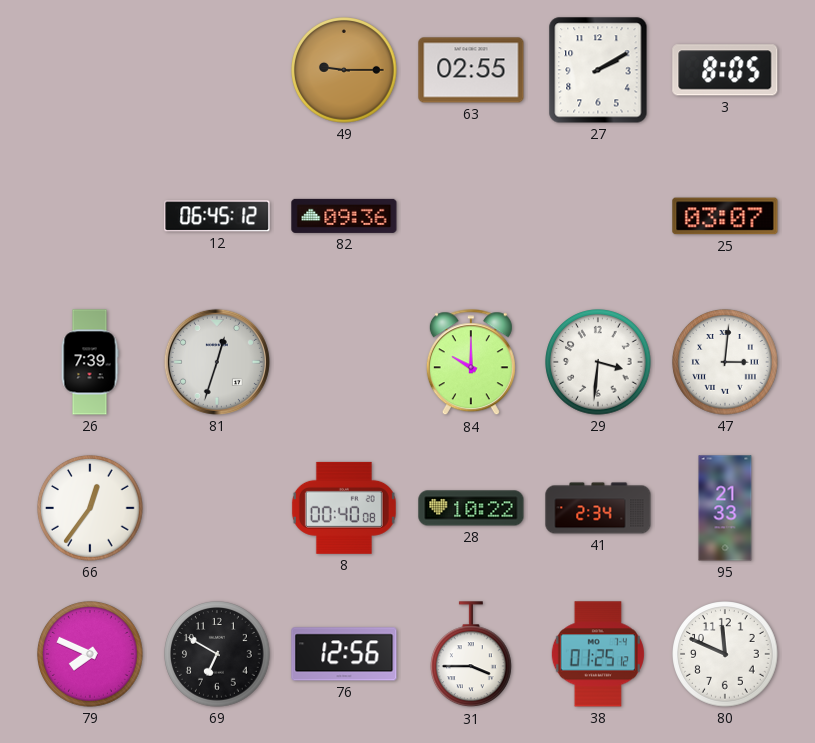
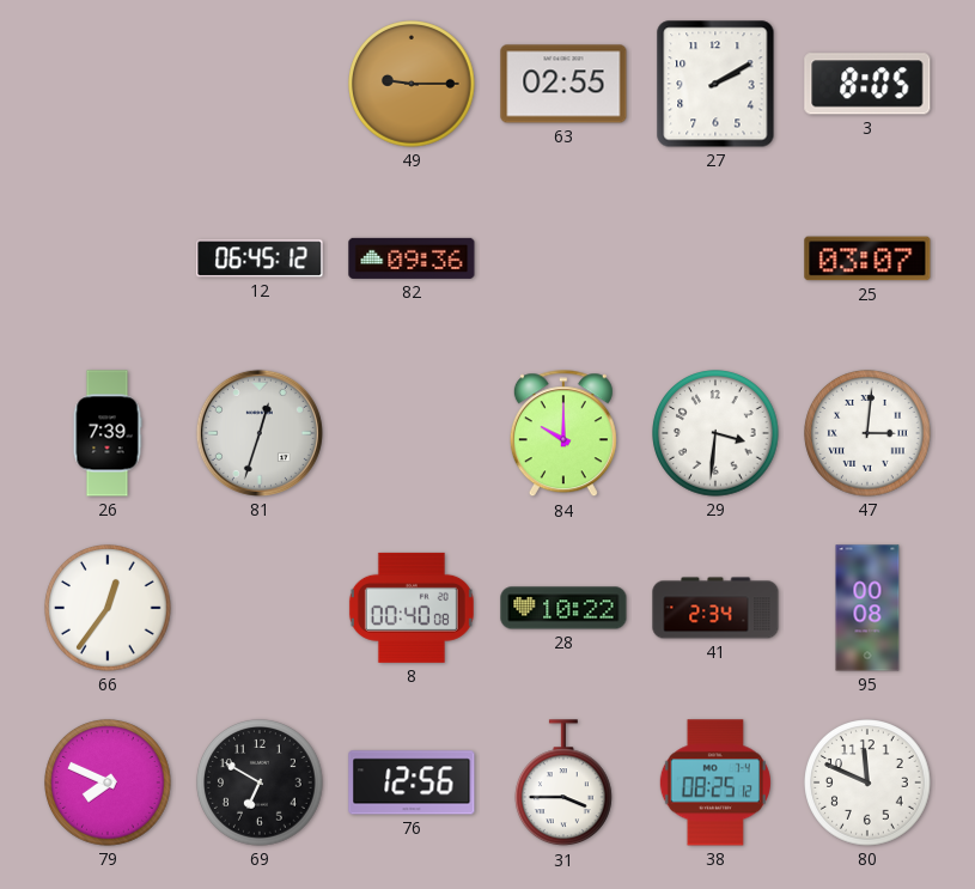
95: 21:33 -> 00:08 (867, 608)
38: 01:25 -> 08:25 (715, 783)
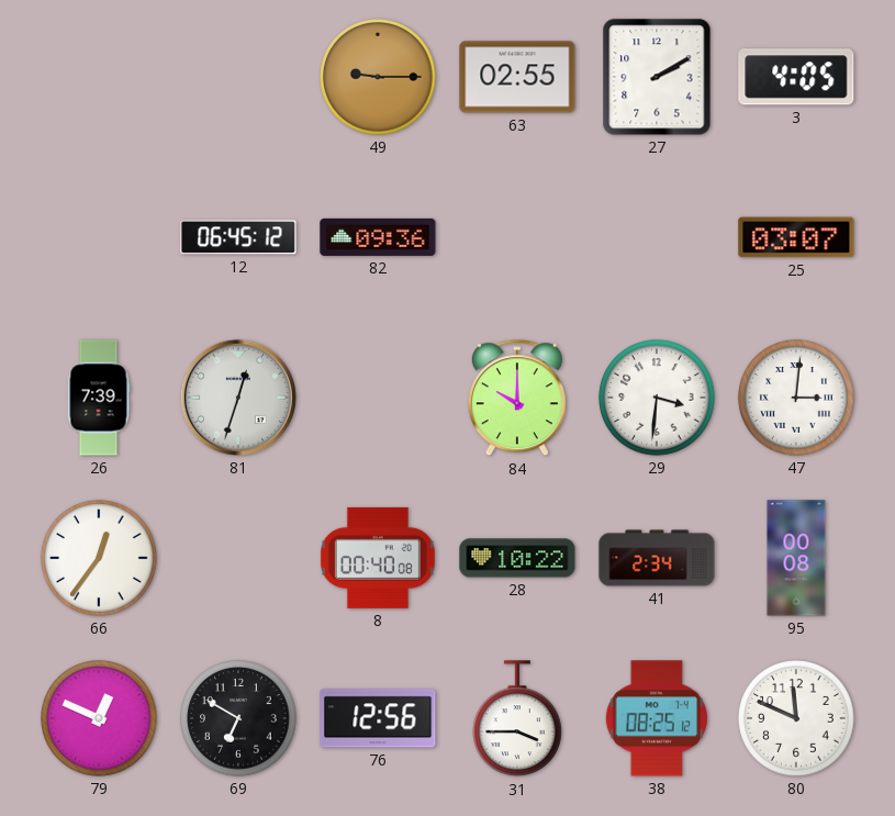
3: 8:05 -> 4:05 (796, 77)
79: 7:49 -> 12:49 (99, 718)
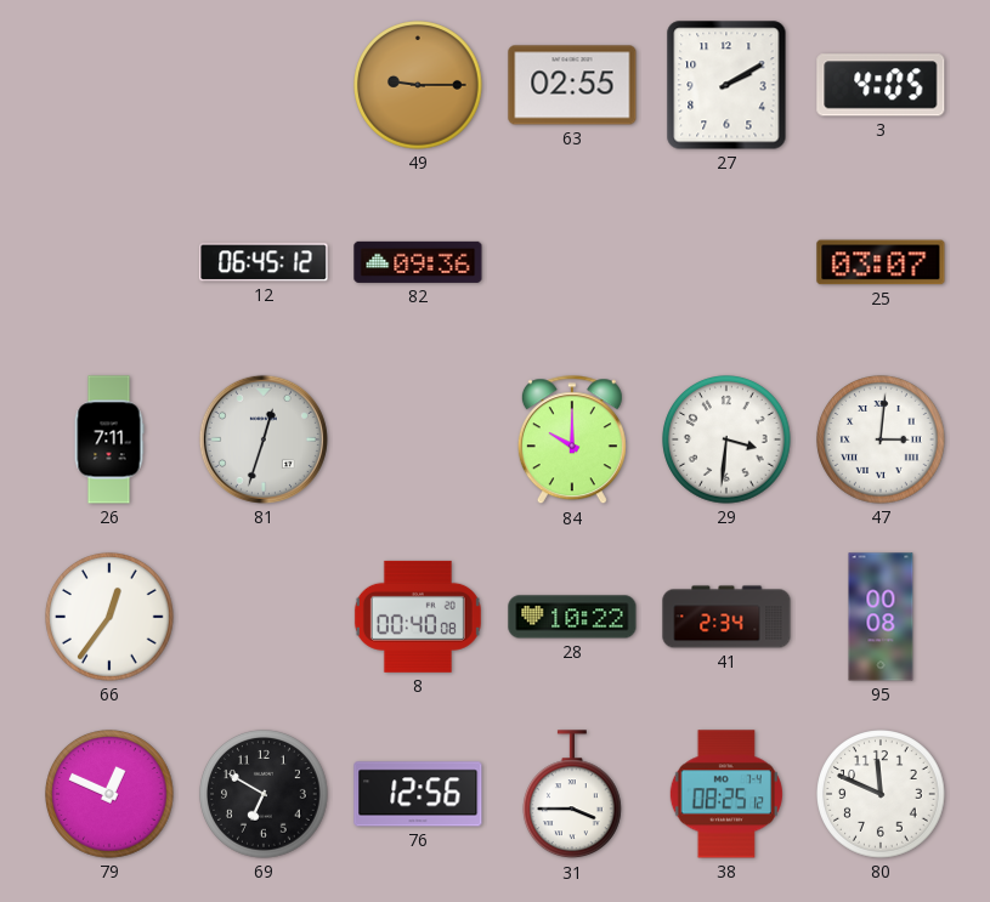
26: 7:39 -> 7:11 (109, 439)
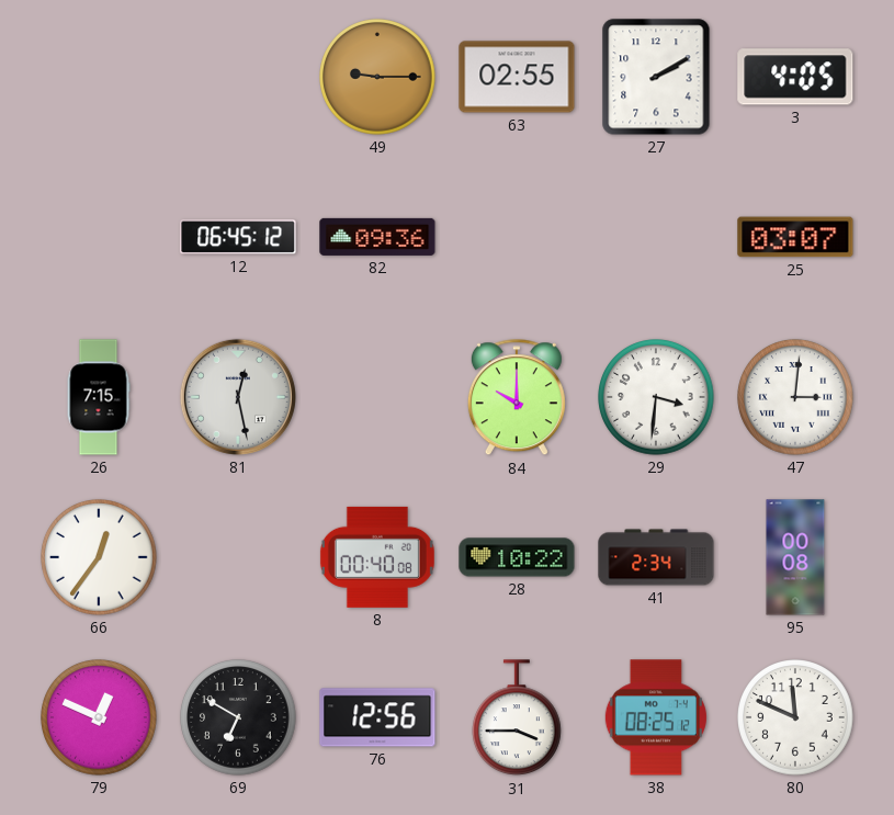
26: 7:11 -> 7:15 (99, 397)
81: 12:33 -> 12:28 (238, 397)
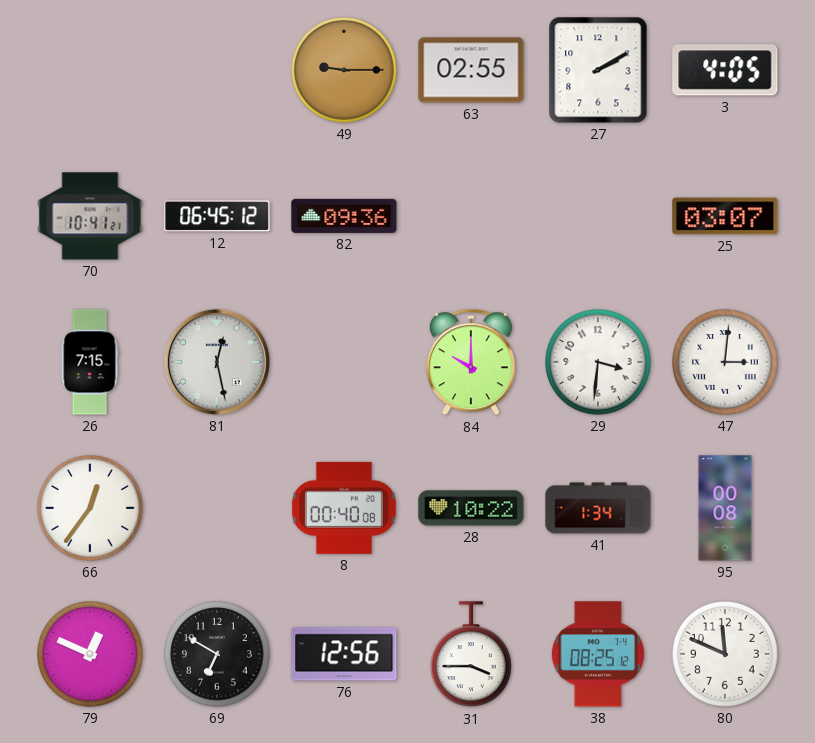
70: none -> 10:41 (90, 216)
41: 2:34 -> 1:34 (598, 508)
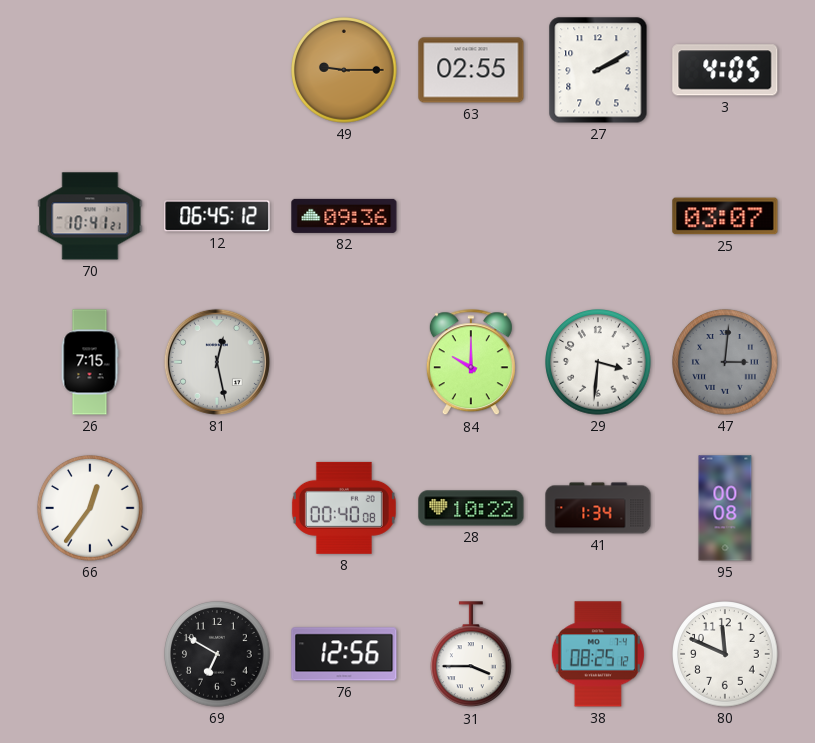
47 dial: white -> grey (725, 362)
79: 12:49 -> none (90, 654)
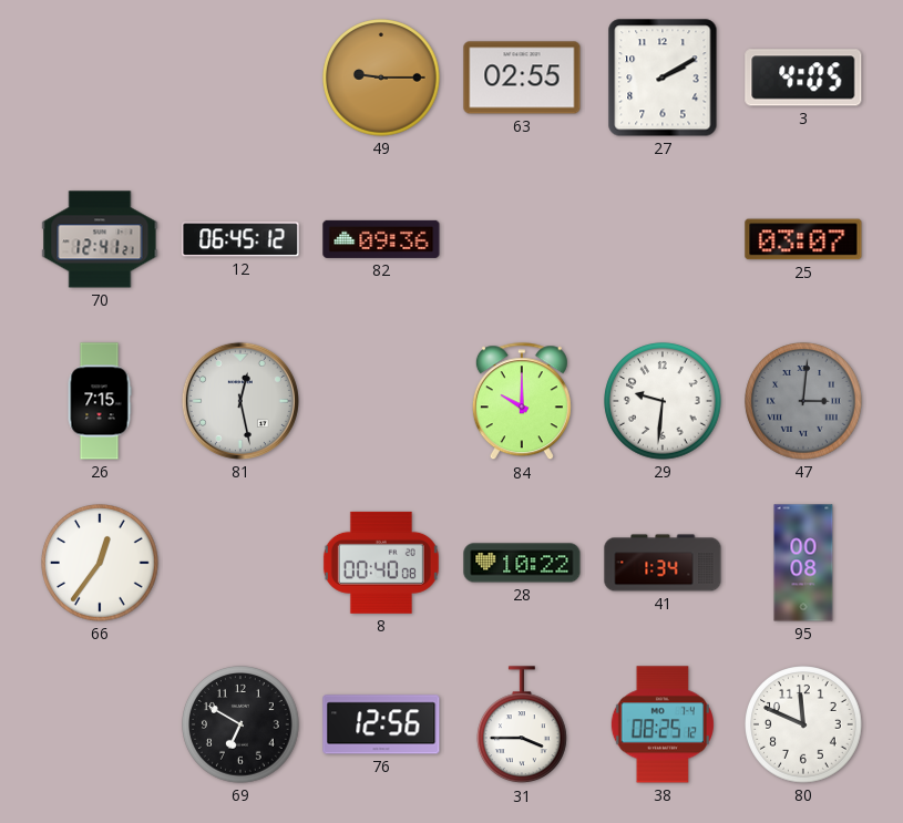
70: 10:41 -> 12:41 (100, 239)
29: 3:31 -> 9:31 (663, 401)
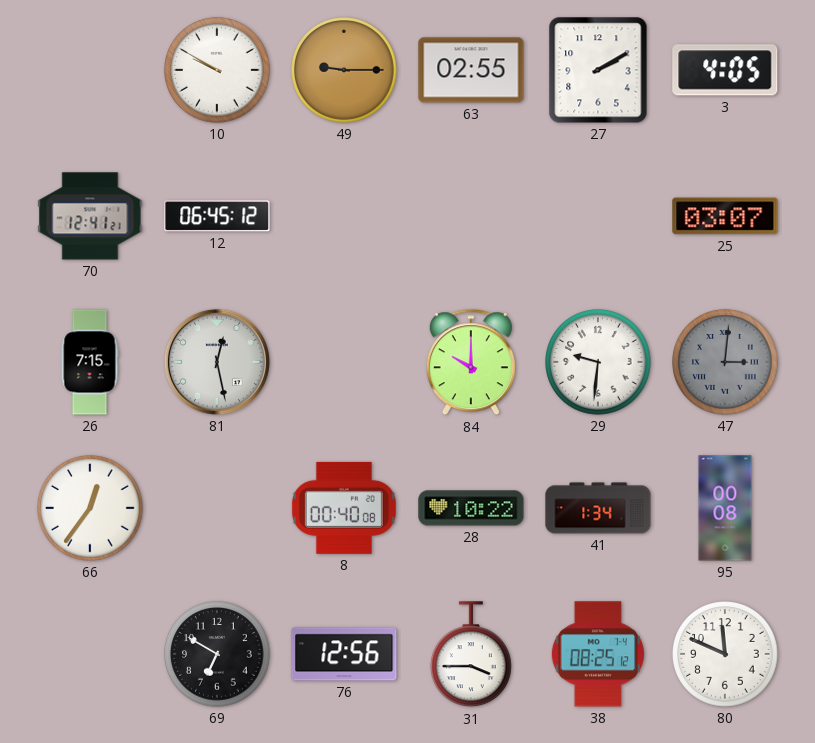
10: none -> 9:50 (217, 70)
82: 09:36 -> none (381, 239)
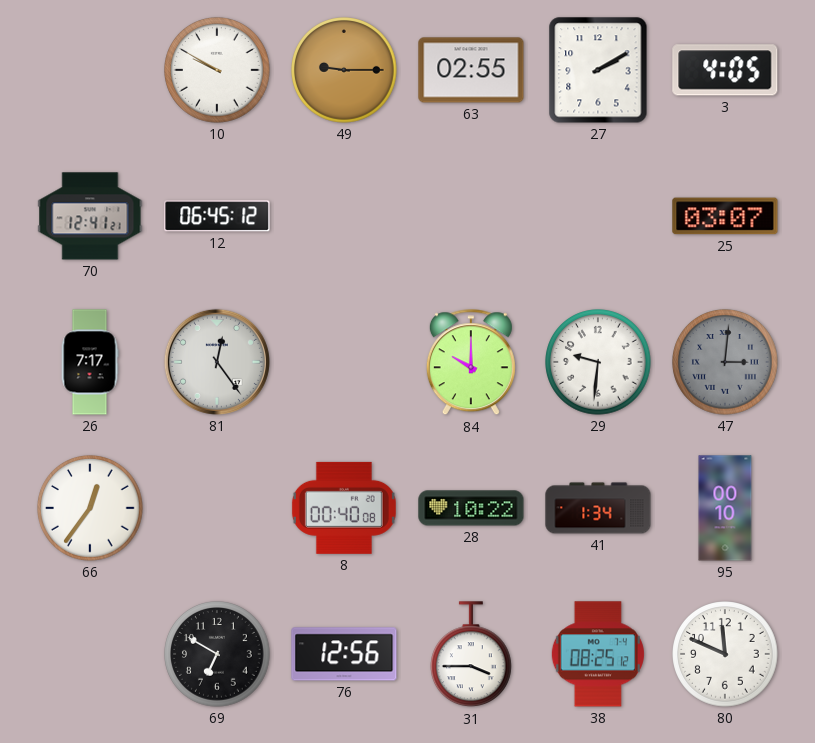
26: 7:15 -> 7:17 (90, 362)
81: 12:28 -> 12:24 (217, 362)
95: 00:08 -> 00:10 (725, 508)
